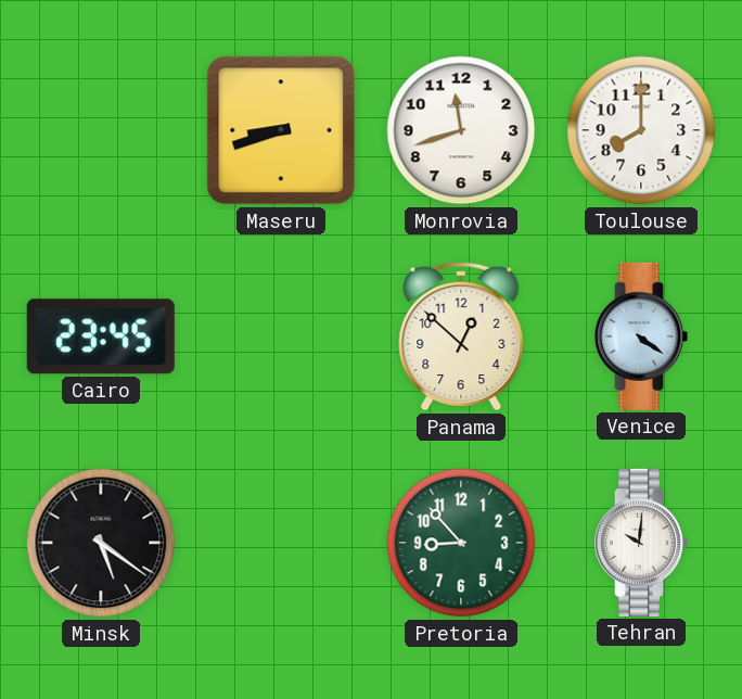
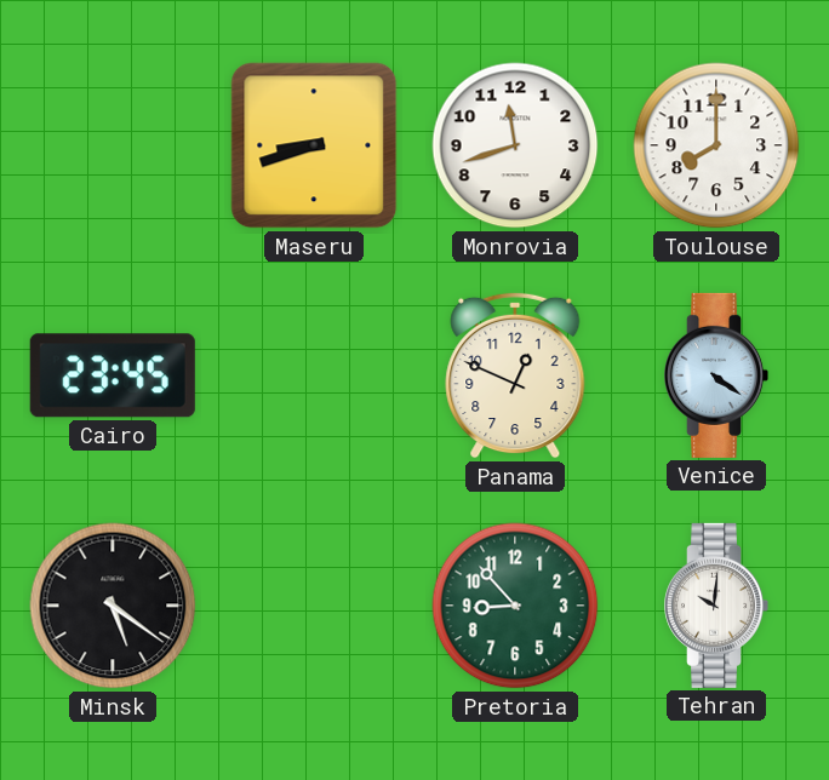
Panama: 12:52 -> 12:49 (515, 375)
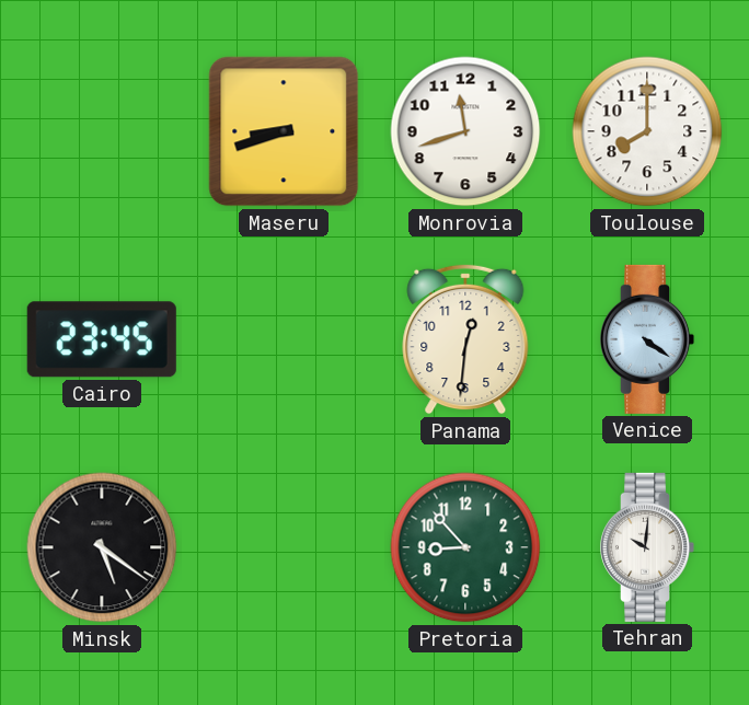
Panama: 12:49 -> 12:31 (465, 339)
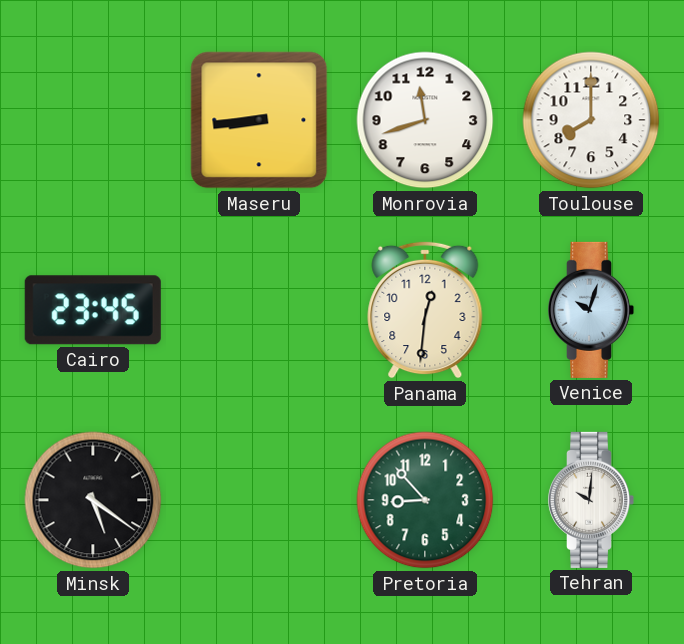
Maseru: 8:42 -> 8:44 (259, 120)
Venice: 4:21 -> 10:03 (591, 310)
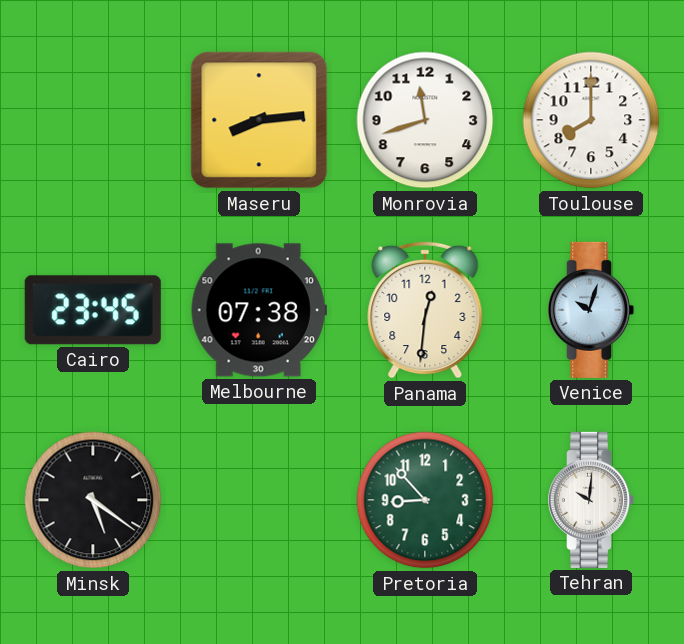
Maseru: 8:44 -> 8:14 (259, 120)
Melbourne: none -> 07:38 (259, 310)
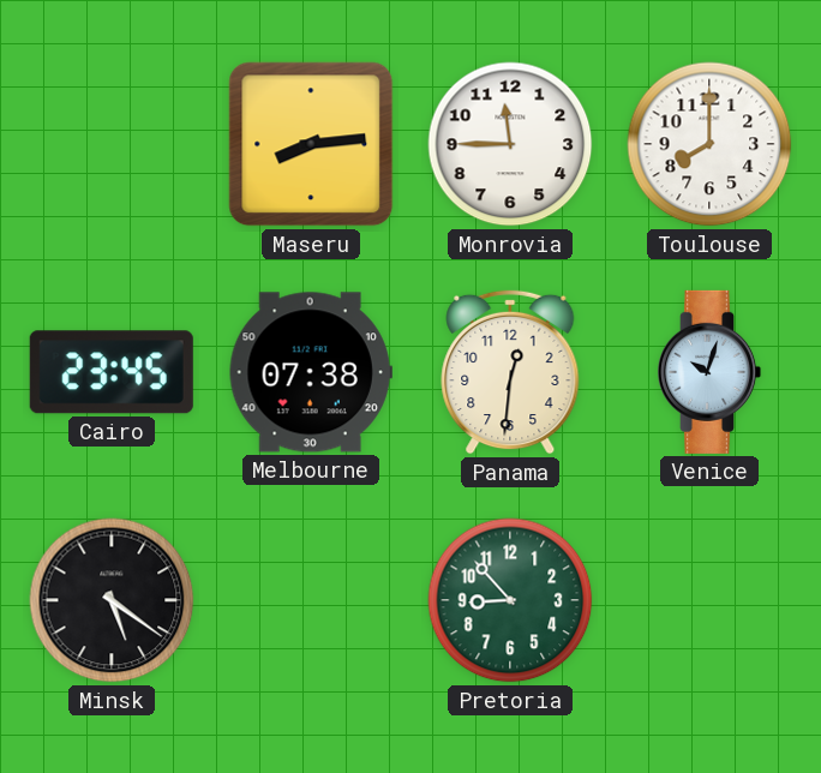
Monrovia: 11:42 -> 11:45 (510, 144)
Tehran: 10:01 -> none (591, 500)
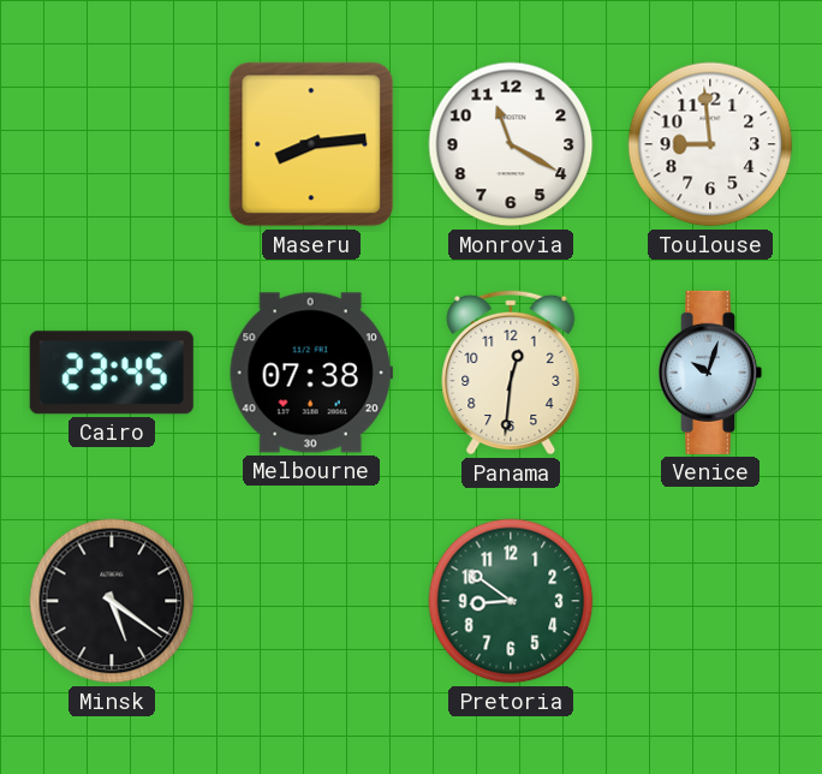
Monrovia: 11:45 -> 11:20 (511, 144)
Toulouse: 8:00 -> 8:59 (710, 144)
Pretoria: 8:53 -> 8:51 (511, 601)
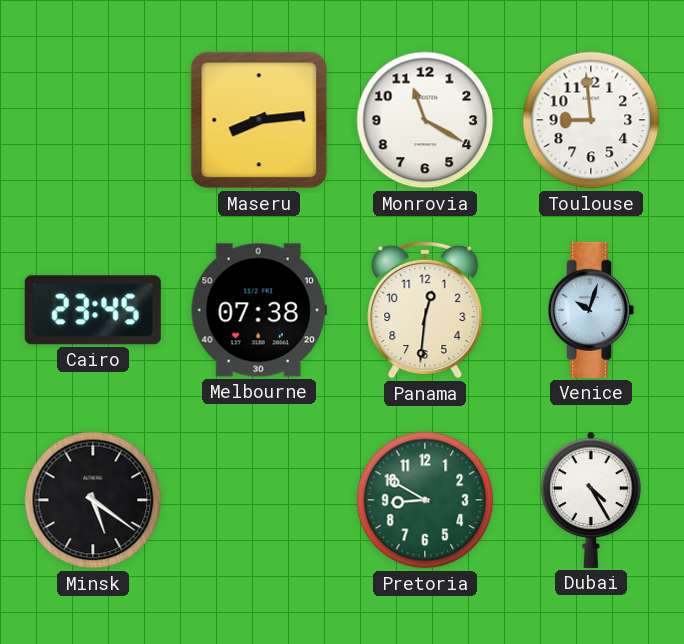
Pretoria: 8:51 -> 8:50 (425, 500)
Dubai: none -> 4:25 (591, 500)
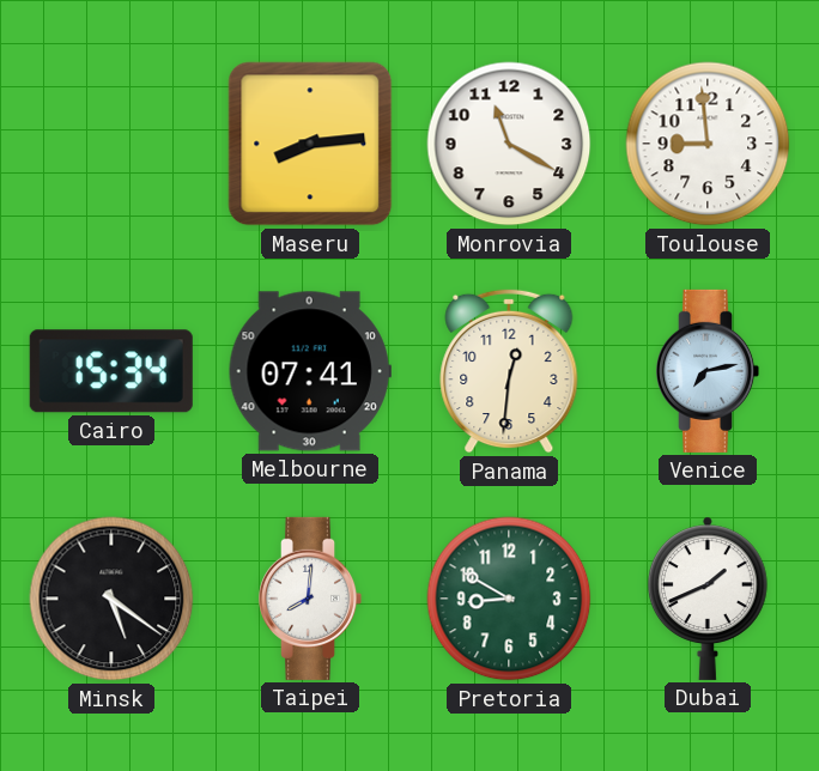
Cairo: 23:45 -> 15:34 (111, 371)
Melbourne: 07:38 -> 07:41 (310, 371)
Venice: 10:03 -> 7:13 (708, 371)
Taipei: none -> 8:01 (310, 599)
Dubai: 4:25 -> 1:41 (708, 599)
